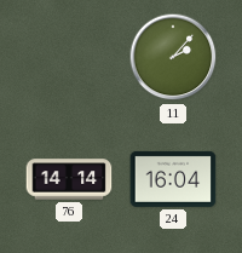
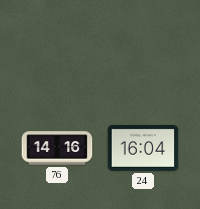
11: 2:07 -> none (173, 57)
76: 14:14 -> 14:16 (57, 148)
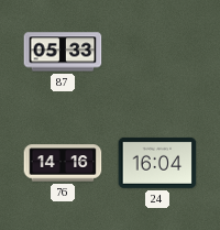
87: none -> 05:33 (63, 52)
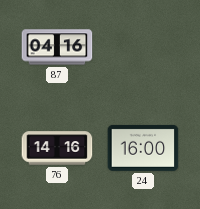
87: 05:33 -> 04:16 (57, 47)
24: 16:04 -> 16:00 (143, 148)
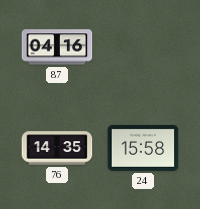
76: 14:16 -> 14:35 (57, 148)
24: 16:00 -> 15:58 (143, 148)
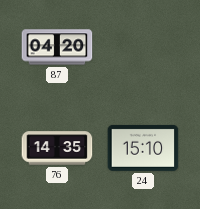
87: 04:16 -> 04:20 (57, 47)
24: 15:58 -> 15:10 (143, 148)
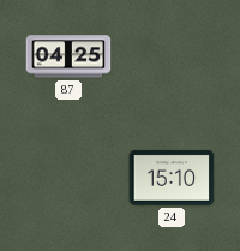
87: 04:20 -> 04:25 (68, 56)
76: 14:35 -> none (57, 148)
